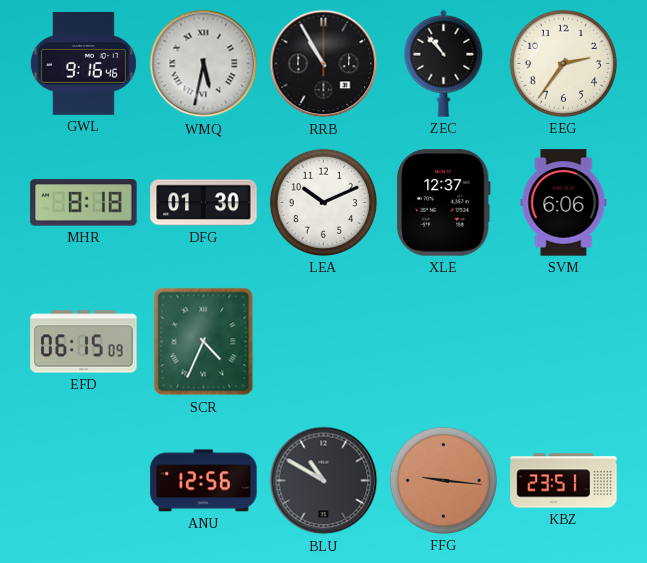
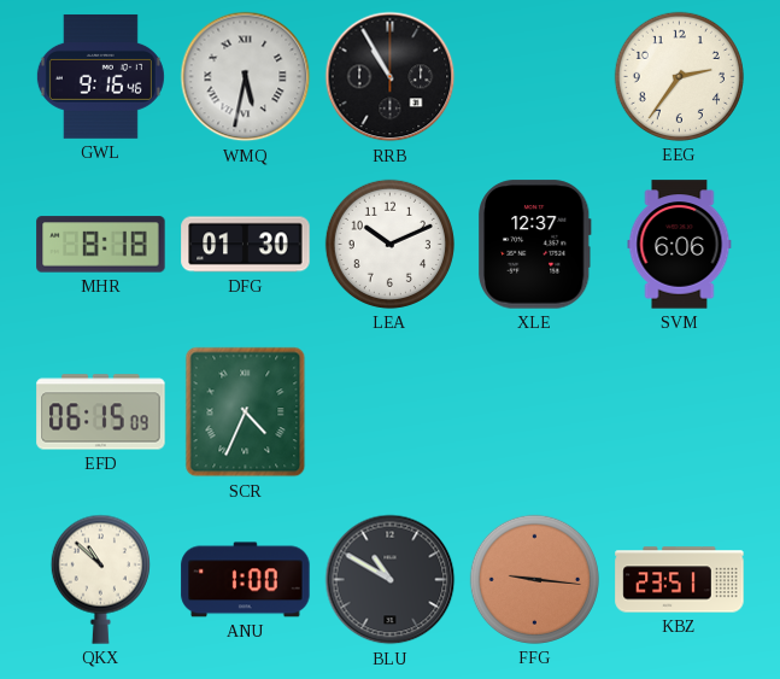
ZEC: 10:53 -> none (444, 63)
QKX: none -> 10:52 (100, 579)
ANU: 12:56 -> 1:00 (246, 580)
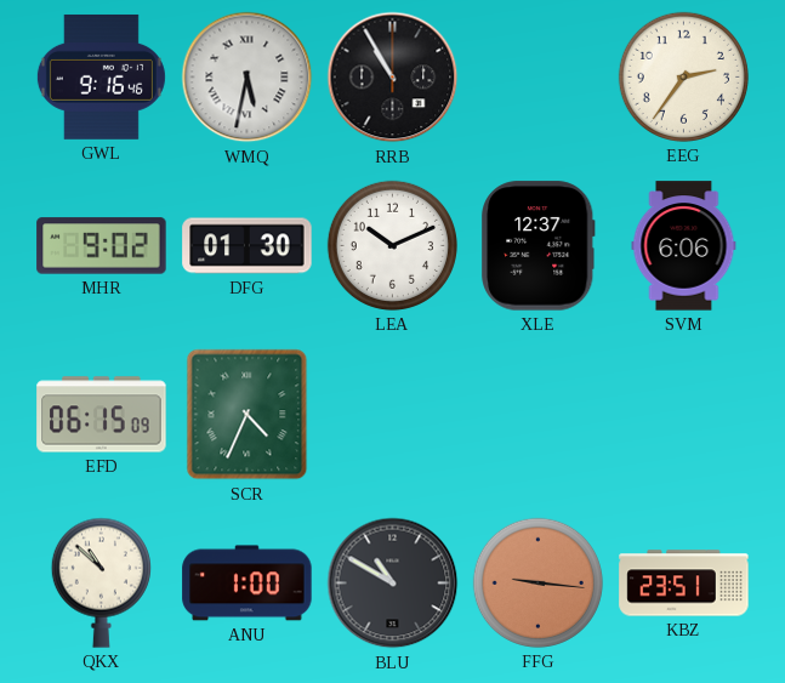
MHR: 8:18 -> 9:02 (102, 246)
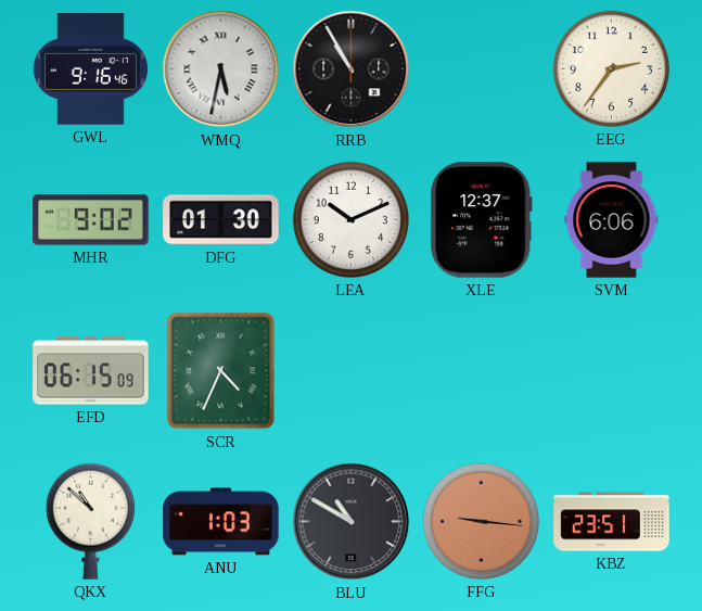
ANU: 1:00 -> 1:03 (221, 522)
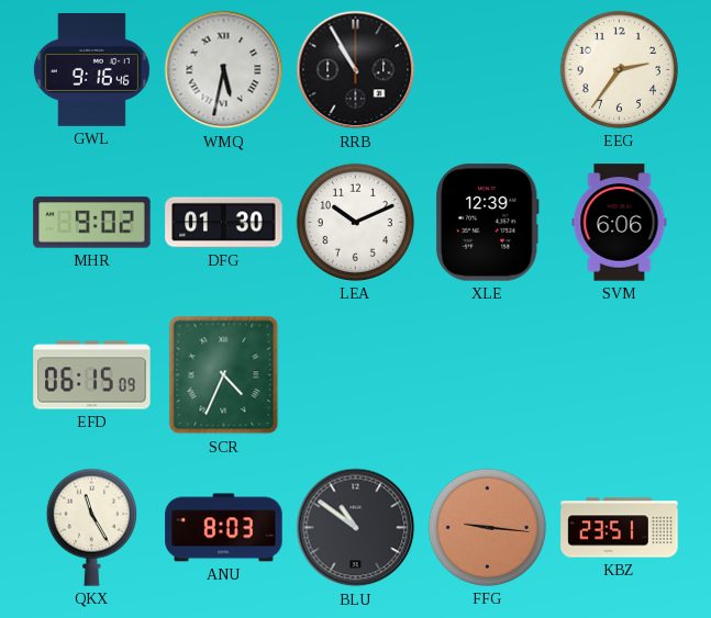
XLE: 12:37 -> 12:39 (488, 223)
QKX: 10:52 -> 11:25 (91, 527)
ANU: 1:03 -> 8:03 (224, 528)
BLU: 10:50 -> 10:51 (356, 528)
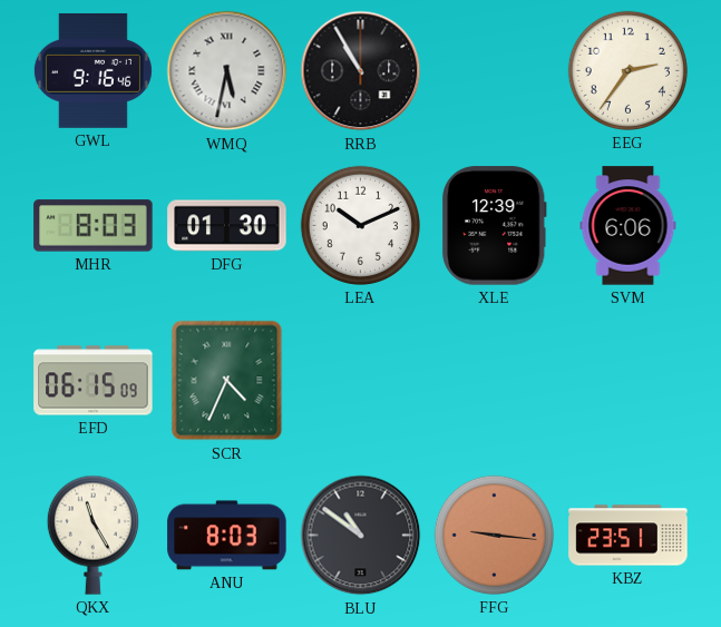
MHR: 9:02 -> 8:03 (94, 226)
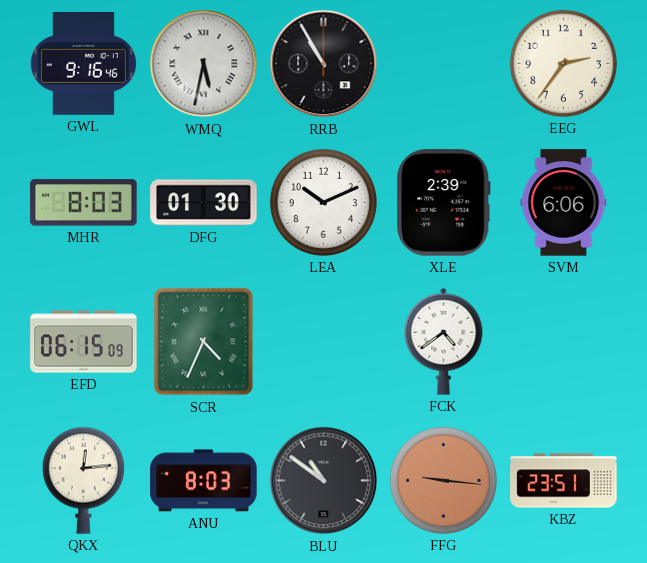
XLE: 12:39 -> 2:39 (444, 203)
FCK: none -> 4:39 (444, 341)
QKX: 11:25 -> 12:14 (83, 480)
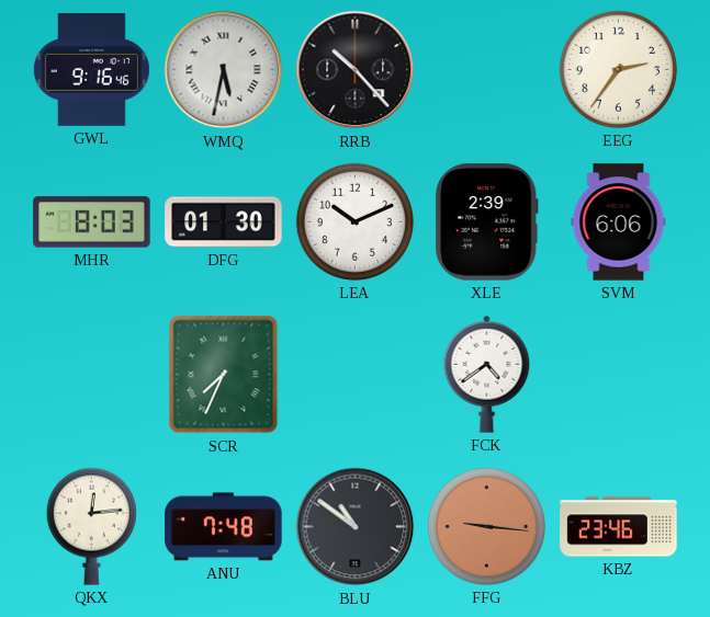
RRB: 10:55 -> 10:23 (356, 70)
EFD: 06:15 -> none (84, 342)
SCR: 4:34 -> 7:34 (224, 375)
ANU: 8:03 -> 7:48 (224, 527)
KBZ: 23:51 -> 23:46 (619, 527)
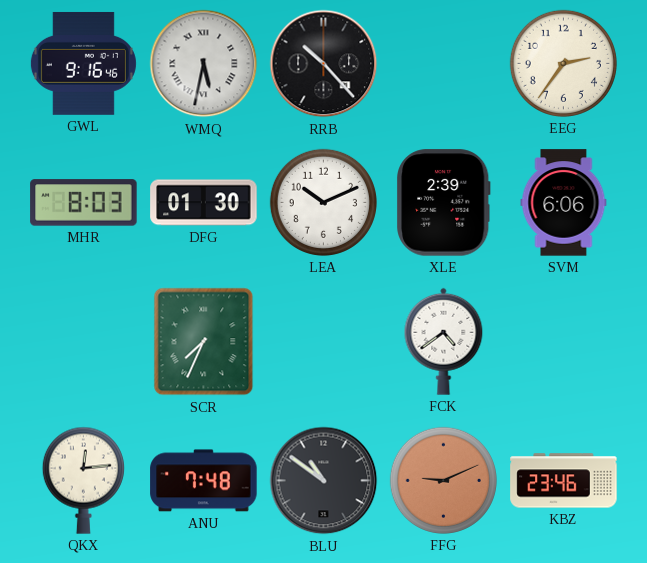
FFG: 9:16 -> 9:11 (443, 480)
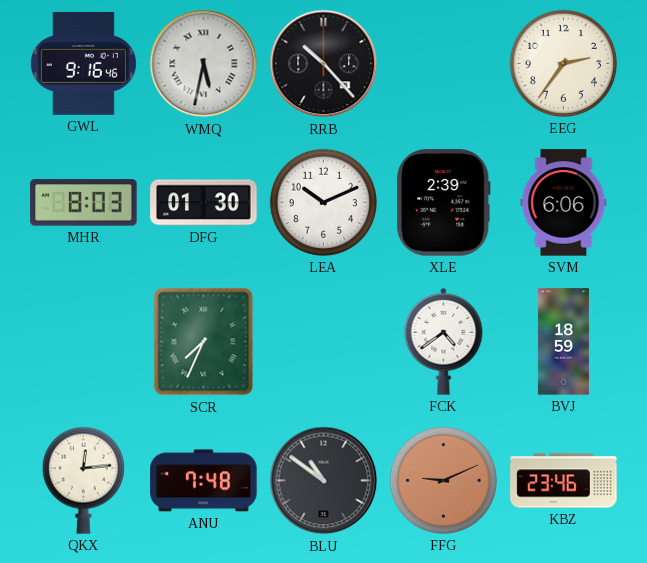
BVJ: none -> 18:59 (563, 342)
